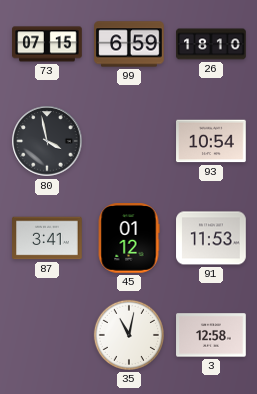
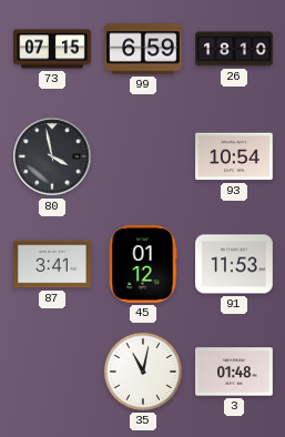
3: 12:58 -> 01:48 (234, 372)
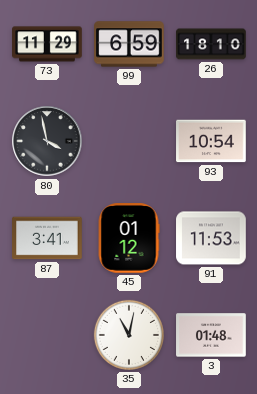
73: 07:15 -> 11:29 (47, 44)
